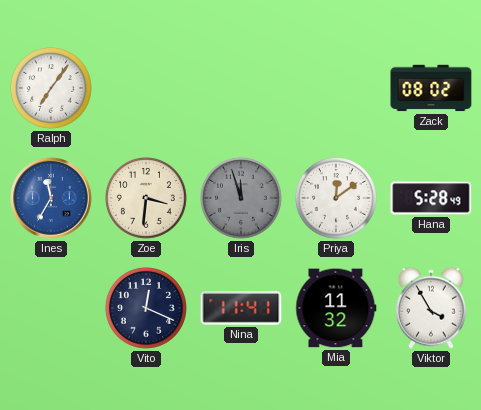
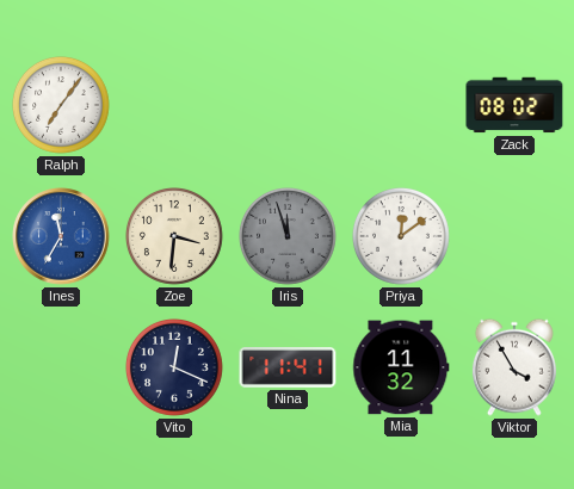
Hana: 5:28 -> none (431, 198)
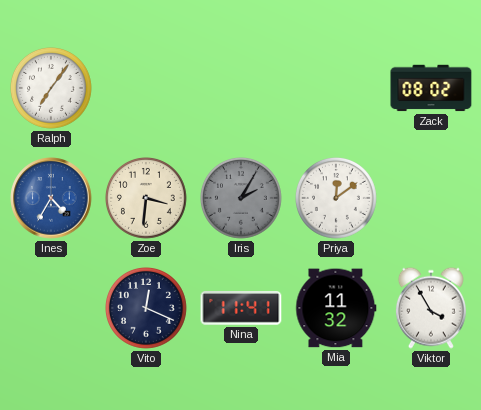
Ines: 11:35 -> 4:35 (51, 198)
Iris: 11:57 -> 2:05 (242, 199)
